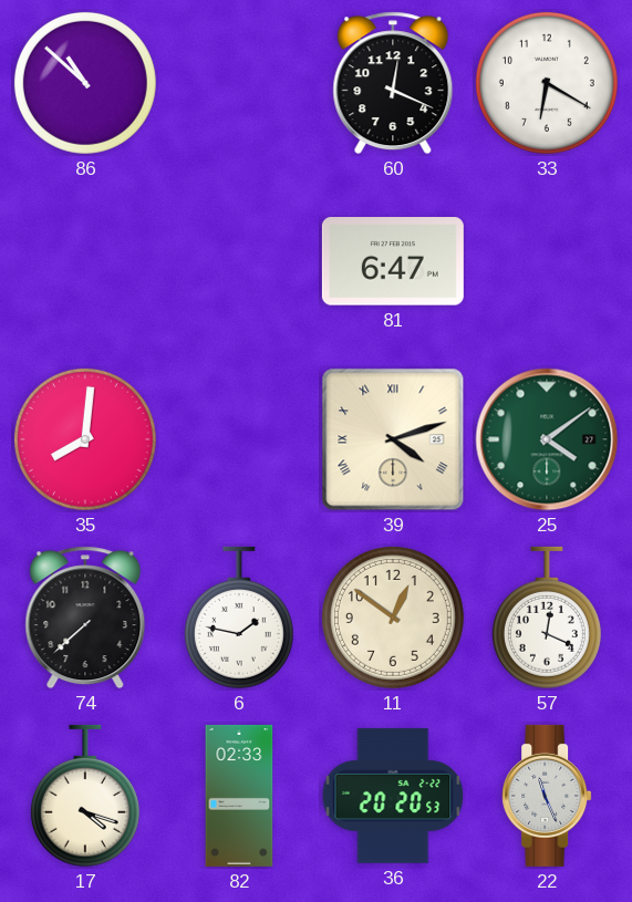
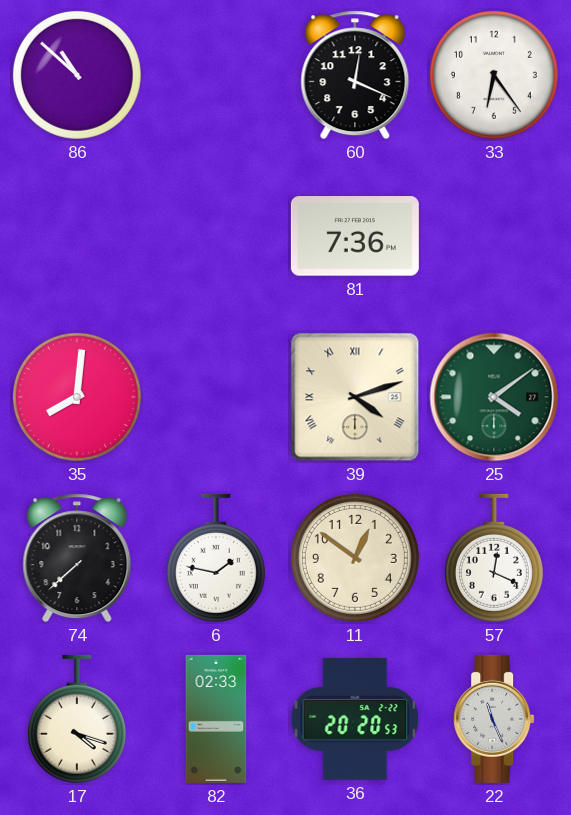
33: 6:20 -> 6:24 (494, 75)
81: 6:47 -> 7:36 (355, 236)
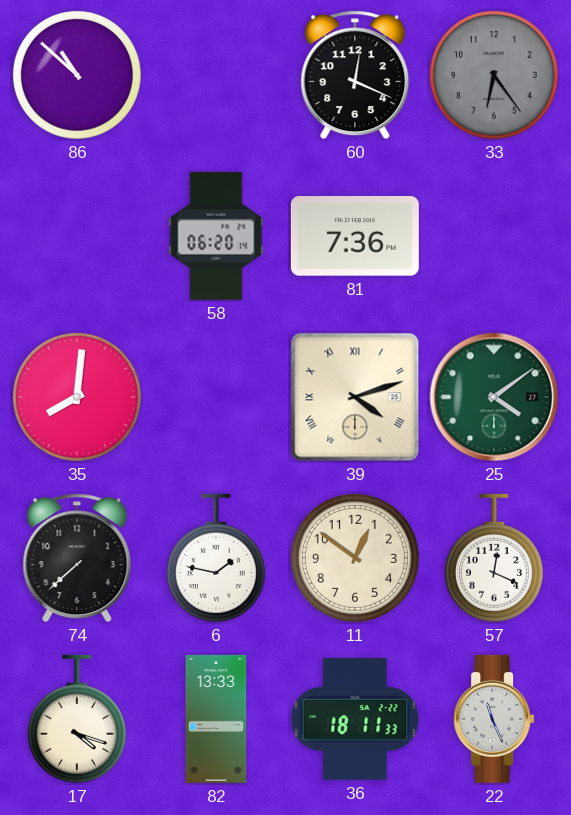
33 dial: white -> grey (494, 75)
58: none -> 06:20 (216, 236)
82: 02:33 -> 13:33 (216, 719)
36: 20:20 -> 18:11 (355, 719)
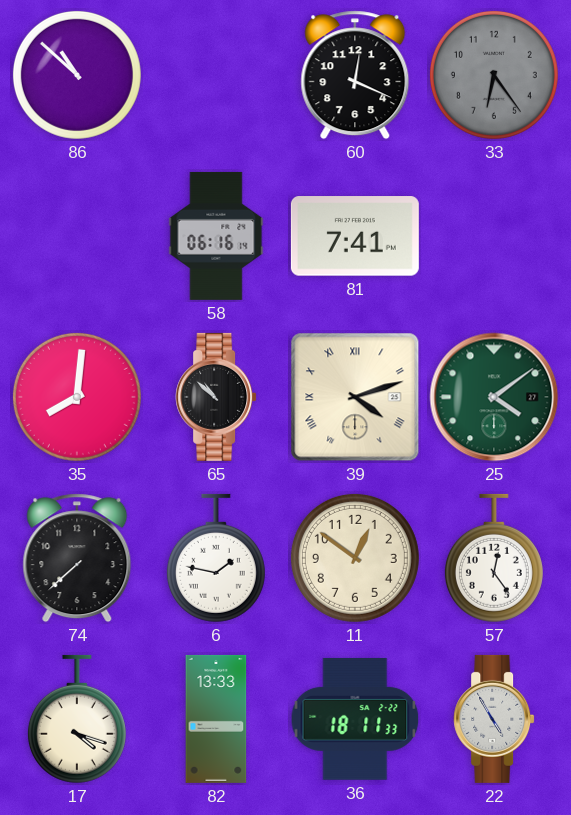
58: 06:20 -> 06:16 (216, 236)
81: 7:36 -> 7:41 (355, 236)
65: none -> 10:52 (216, 397)
57: 12:19 -> 12:24 (494, 558)
22: 11:26 -> 4:55 (494, 719)
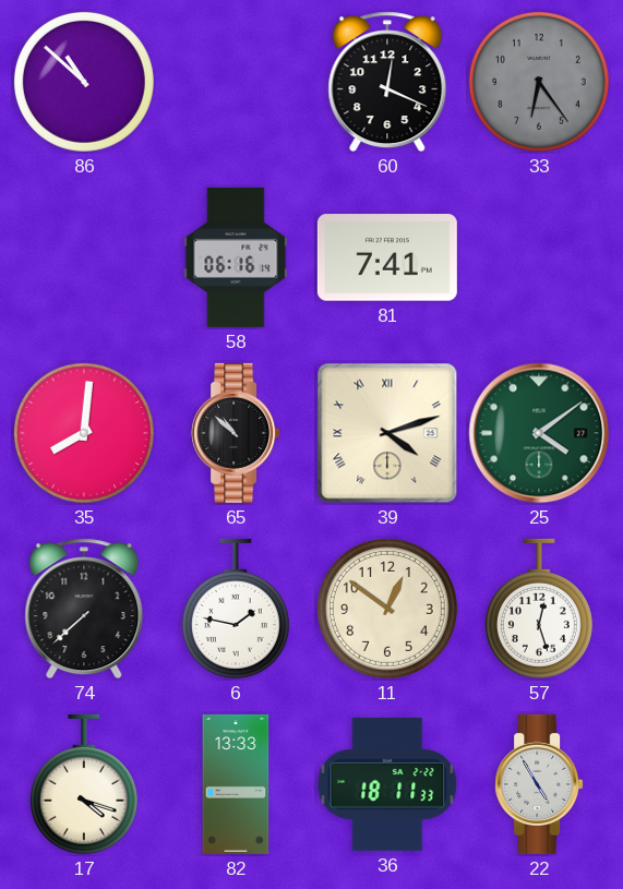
57: 12:24 -> 12:27 (539, 609)
